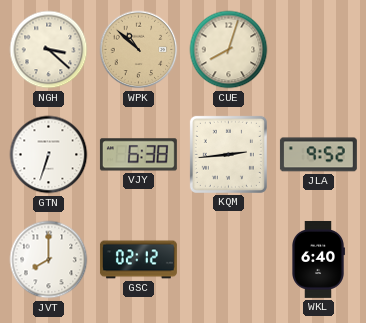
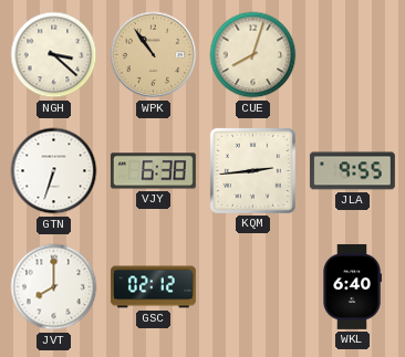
WPK: 10:52 -> 10:54 (154, 55)
JLA: 9:52 -> 9:55 (352, 171)
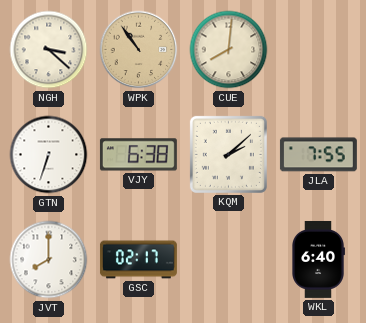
CUE: 8:03 -> 8:01 (229, 50)
KQM: 2:44 -> 2:08 (228, 154)
JLA: 9:55 -> 7:55 (318, 155)
GSC: 02:12 -> 02:17 (138, 260)
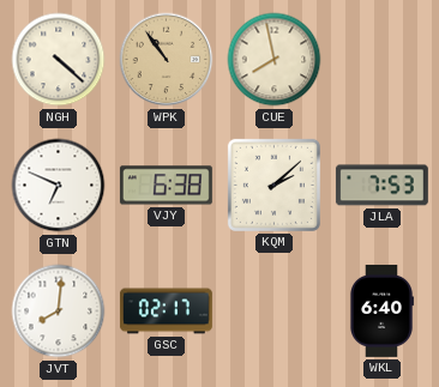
NGH: 3:22 -> 4:22 (59, 60)
CUE: 8:01 -> 7:58 (275, 60)
GTN: 6:33 -> 6:49 (59, 186)
JLA: 7:55 -> 7:53 (381, 186)
JVT: 8:00 -> 8:01 (59, 312)
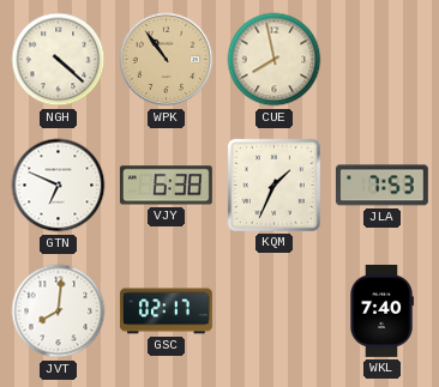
KQM: 2:08 -> 1:34 (273, 185)
WKL: 6:40 -> 7:40 (383, 310)
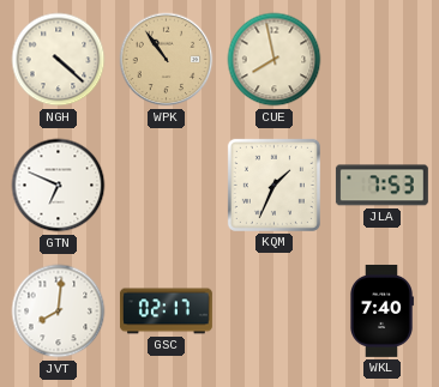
VJY: 6:38 -> none (166, 186)
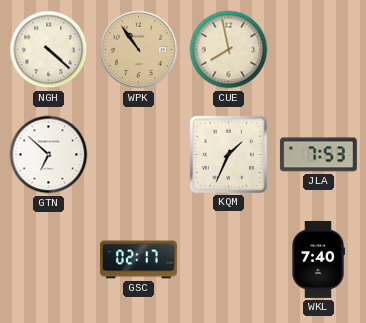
GTN: 6:49 -> 6:52 (49, 155)
JVT: 8:01 -> none (59, 312)
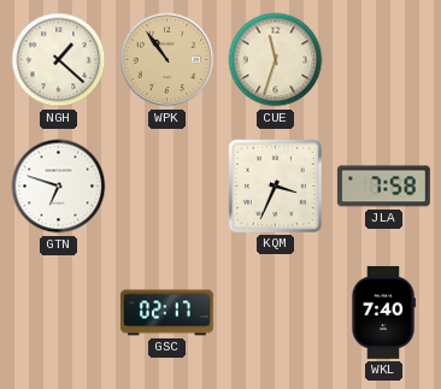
NGH: 4:22 -> 1:22 (59, 60)
CUE: 7:58 -> 11:33 (276, 60)
GTN: 6:52 -> 6:48 (59, 187)
KQM: 1:34 -> 3:34 (275, 185)
JLA: 7:53 -> 7:58 (383, 187)
